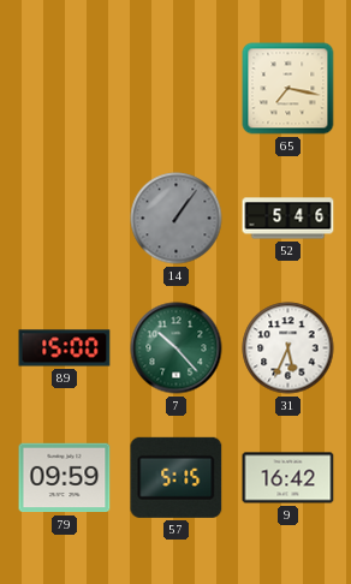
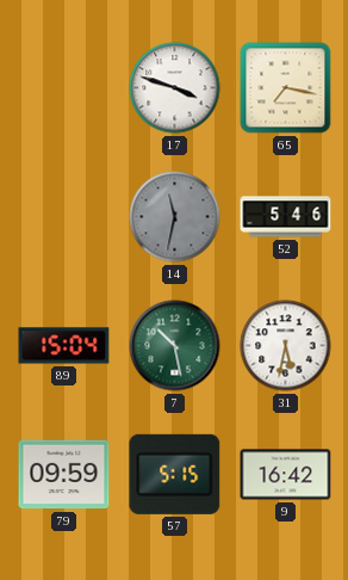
17: none -> 3:48 (175, 88)
14: 1:06 -> 11:32 (175, 217)
89: 15:00 -> 15:04 (64, 346)
7: 10:23 -> 10:28 (175, 346)
31: 5:34 -> 5:32 (286, 346)
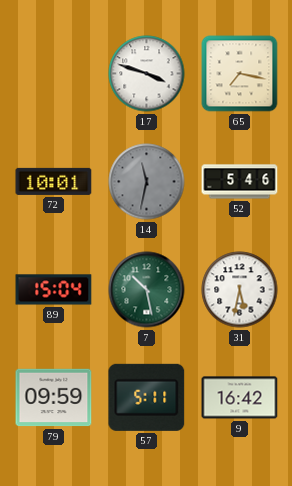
72: none -> 10:01 (54, 181)
57: 5:15 -> 5:11 (147, 397)
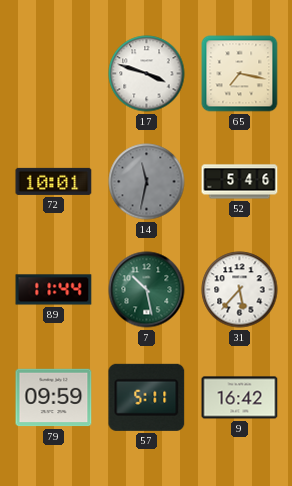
89: 15:04 -> 11:44 (54, 290)
31: 5:32 -> 5:37 (240, 290)
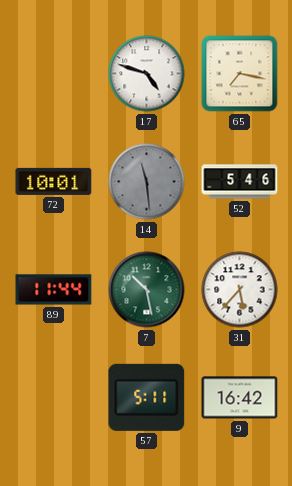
17: 3:48 -> 4:48 (147, 74)
14: 11:32 -> 11:29 (147, 182)
79: 09:59 -> none (54, 398)
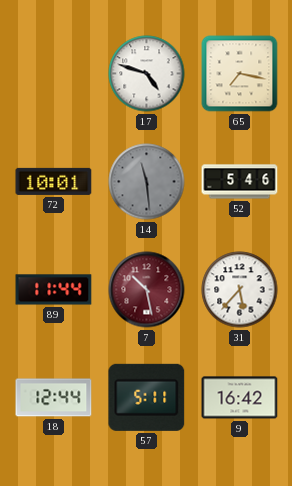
7 dial: green -> burgundy (147, 290)
18: none -> 12:44 (54, 398)
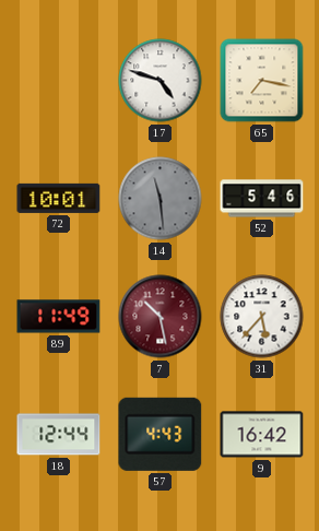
89: 11:44 -> 11:49 (59, 317)
57: 5:11 -> 4:43 (161, 434)
